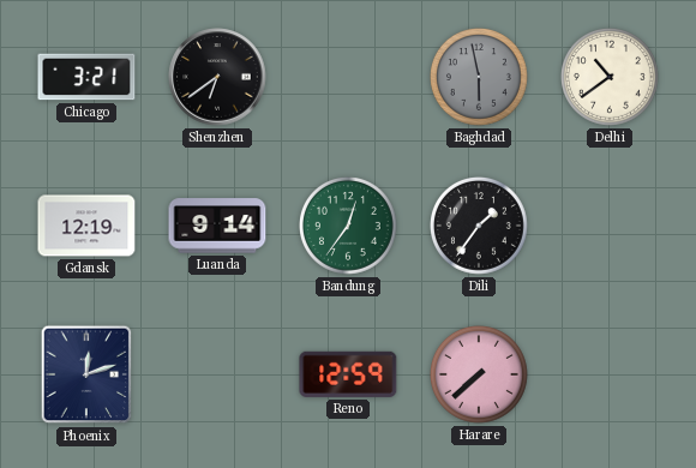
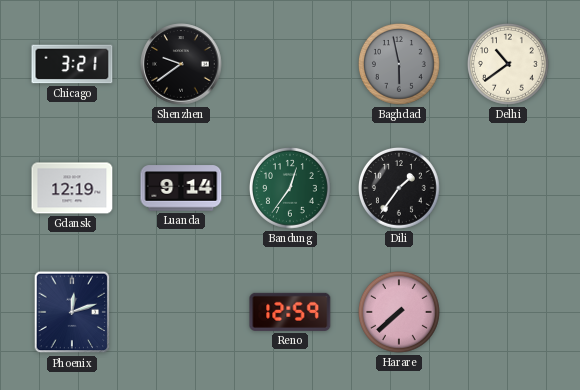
Shenzhen: 6:39 -> 9:39 (181, 64)
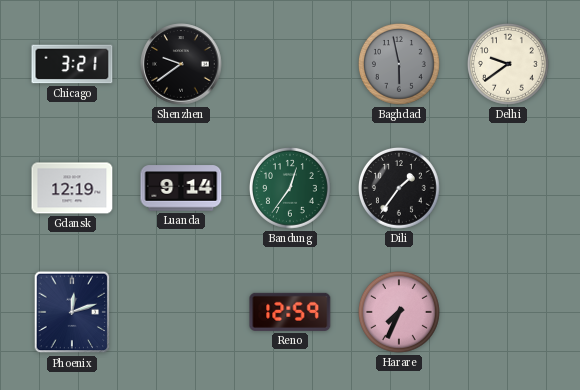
Delhi: 10:39 -> 9:39 (509, 65)
Harare: 7:38 -> 7:34 (400, 313)
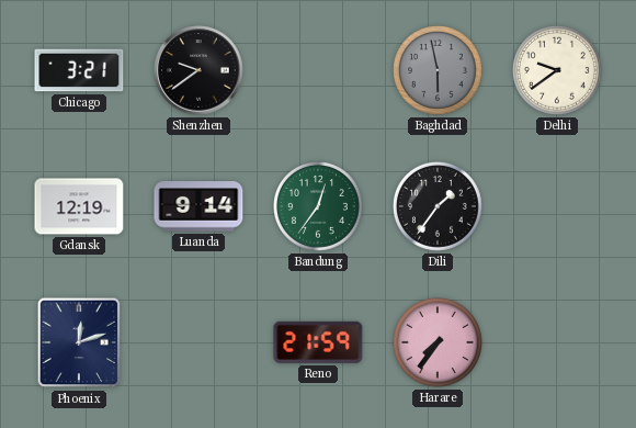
Reno: 12:59 -> 21:59 (318, 342)
Harare: 7:34 -> 7:36 (439, 343)
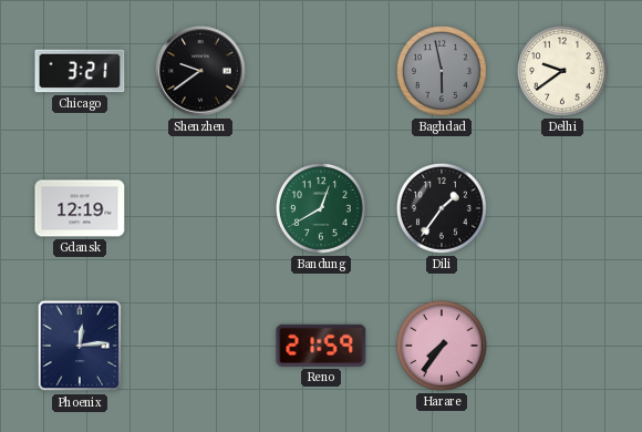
Luanda: 9:14 -> none (198, 206)
Bandung: 12:36 -> 12:40 (322, 209)
Phoenix: 12:12 -> 12:14 (80, 346)
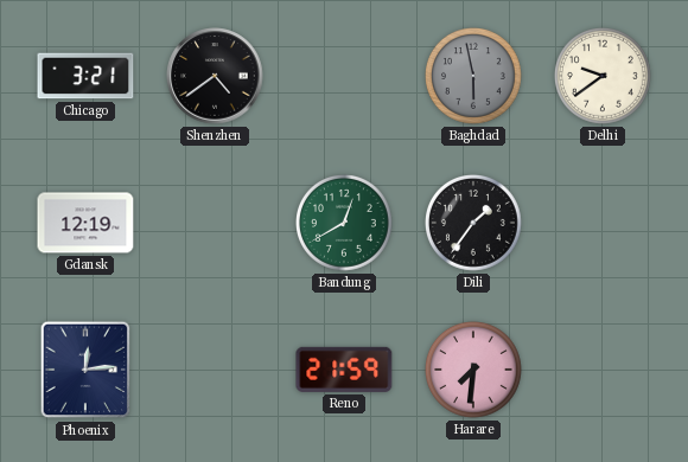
Shenzhen: 9:39 -> 4:39 (215, 76)
Harare: 7:36 -> 7:31 (474, 371)
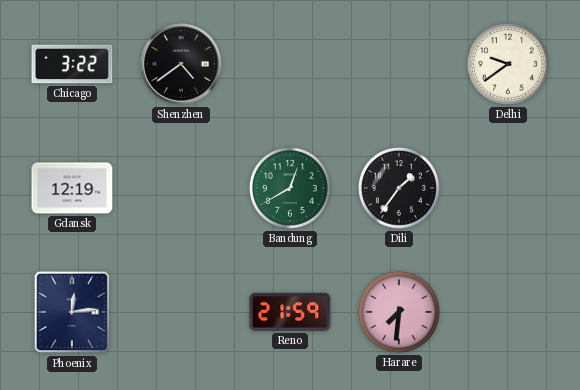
Chicago: 3:21 -> 3:22 (72, 64)
Baghdad: 5:58 -> none (474, 77)
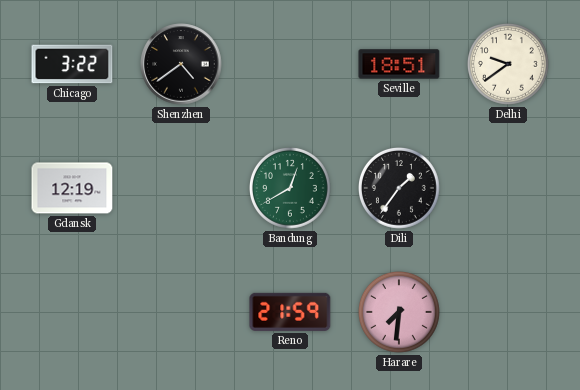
Seville: none -> 18:51 (399, 64)
Phoenix: 12:14 -> none (72, 312)
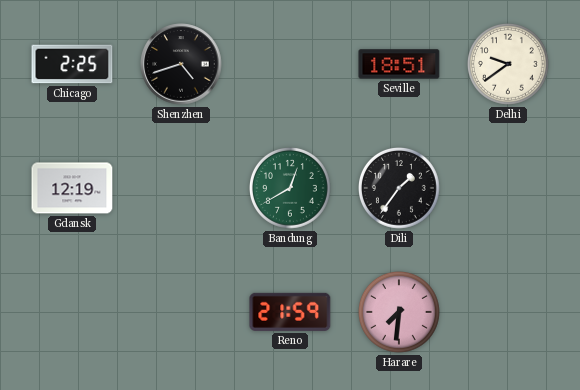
Chicago: 3:22 -> 2:25 (72, 64)
Shenzhen: 4:39 -> 4:42 (181, 64)
